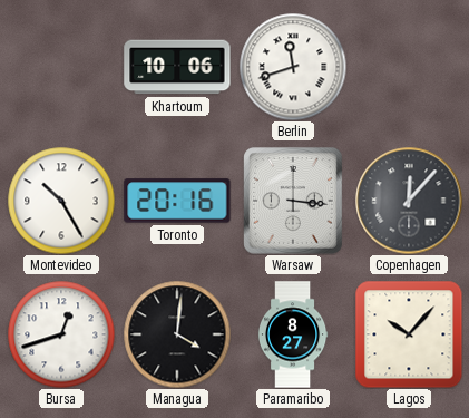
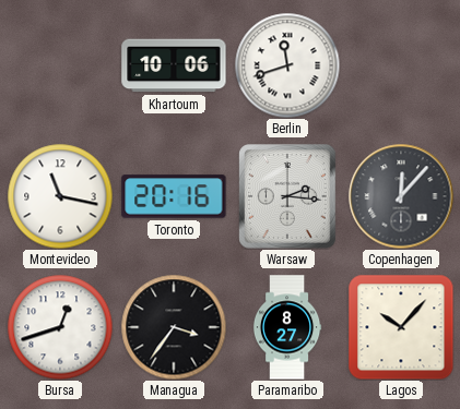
Montevideo: 10:25 -> 11:17 (60, 196)
Warsaw: 3:16 -> 2:16 (288, 197)
Managua: 4:01 -> 3:36 (174, 327)
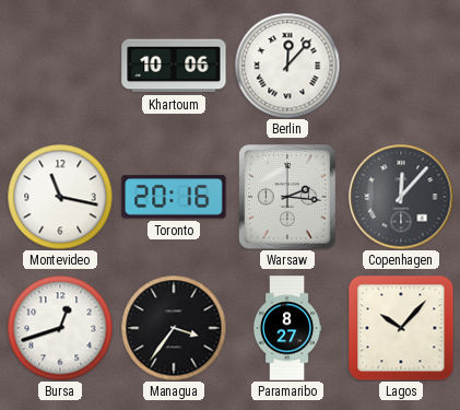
Berlin: 11:42 -> 12:07 (287, 66)
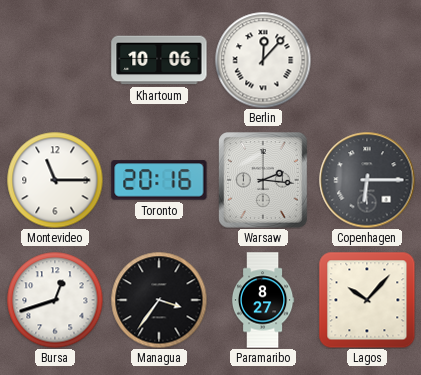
Montevideo: 11:17 -> 11:15 (55, 180)
Copenhagen: 12:07 -> 6:15 (367, 180)
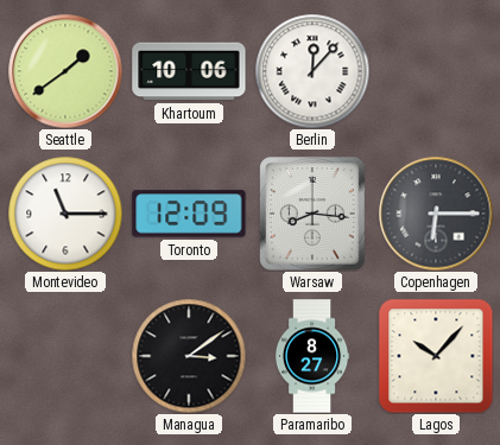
Seattle: none -> 1:39 (65, 71)
Toronto: 20:16 -> 12:09 (189, 214)
Warsaw: 2:16 -> 8:16 (314, 215)
Bursa: 12:42 -> none (55, 300)
Managua: 3:36 -> 3:09 (189, 356)
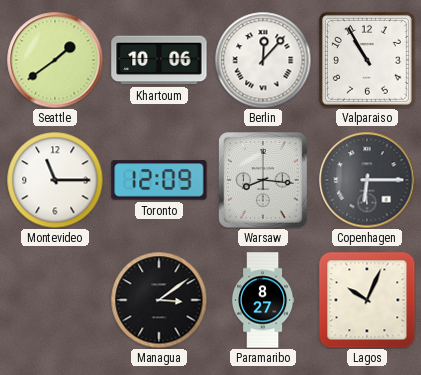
Valparaiso: none -> 10:55 (367, 60)
Lagos: 10:07 -> 10:04 (367, 300)
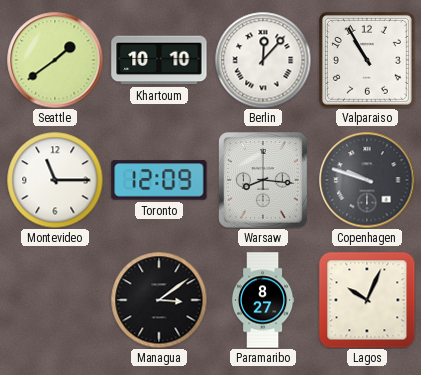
Khartoum: 10:06 -> 10:10 (159, 60)
Copenhagen: 6:15 -> 9:48 (367, 180)
